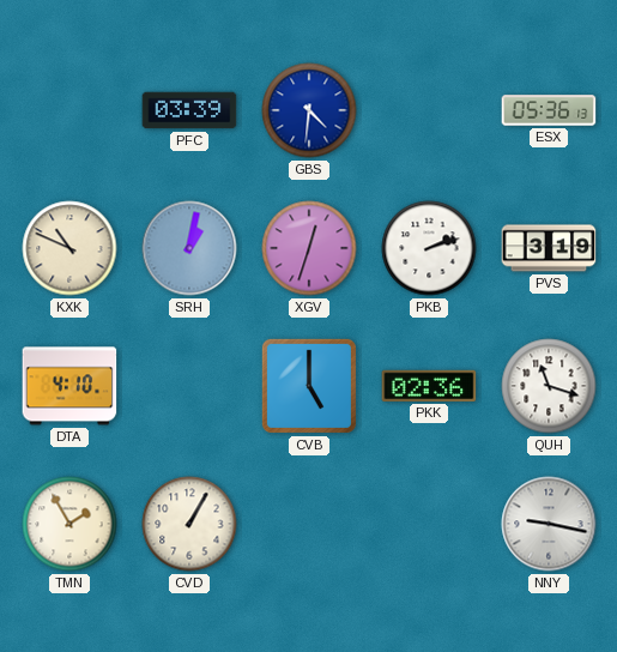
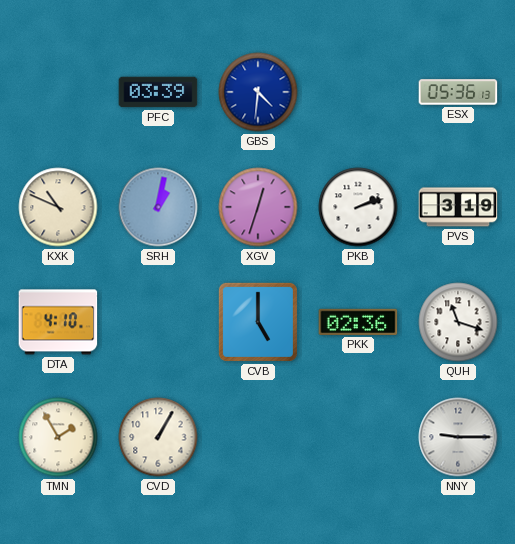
NNY: 9:17 -> 9:15 (458, 437)
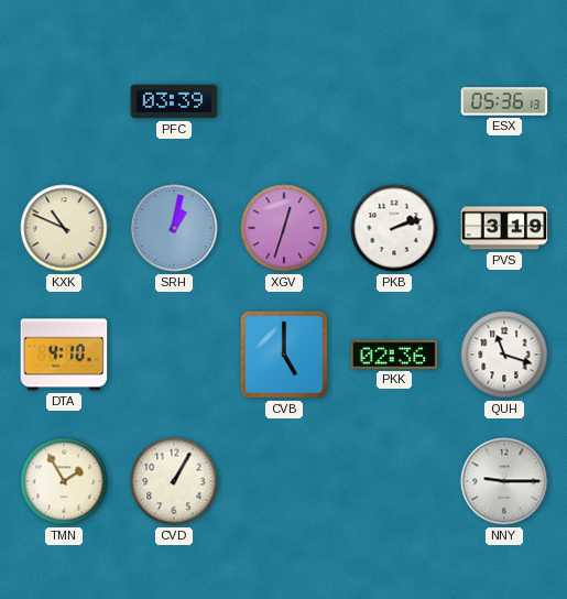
GBS: 4:31 -> none (258, 92)
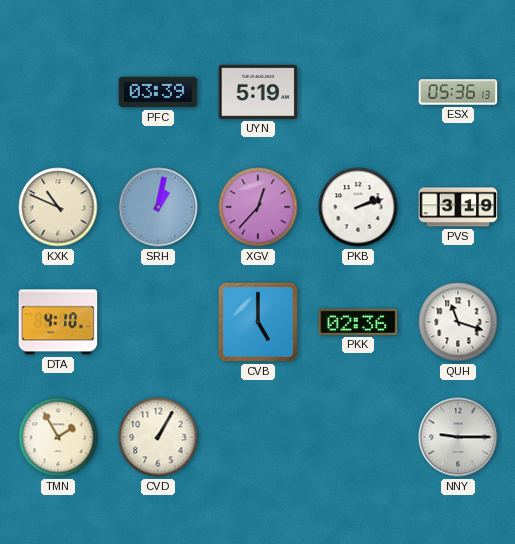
UYN: none -> 5:19 (258, 92)
XGV: 12:33 -> 12:37 (258, 207)
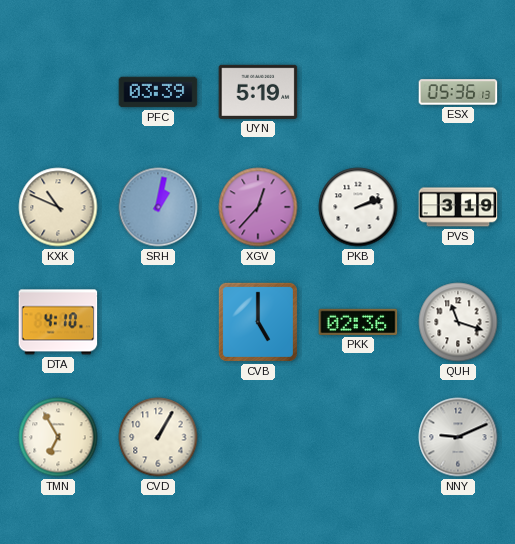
TMN: 1:55 -> 6:55 (58, 437)
NNY: 9:15 -> 9:11 (458, 437)
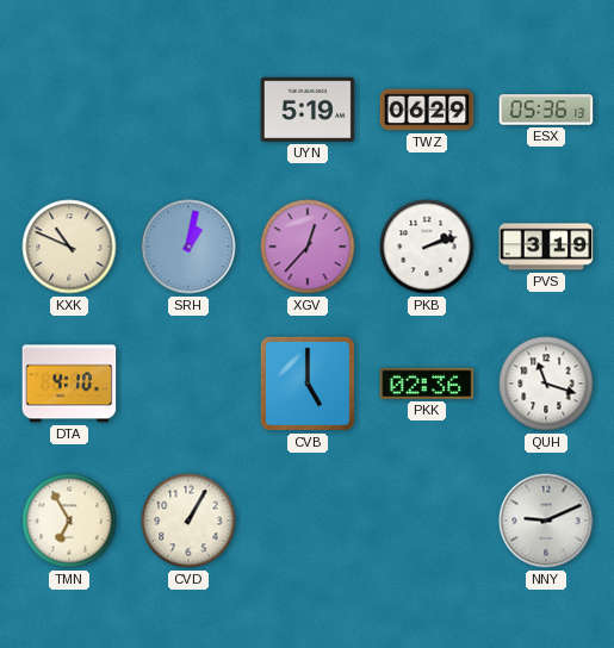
PFC: 03:39 -> none (158, 92)
TWZ: none -> 06:29 (427, 110)
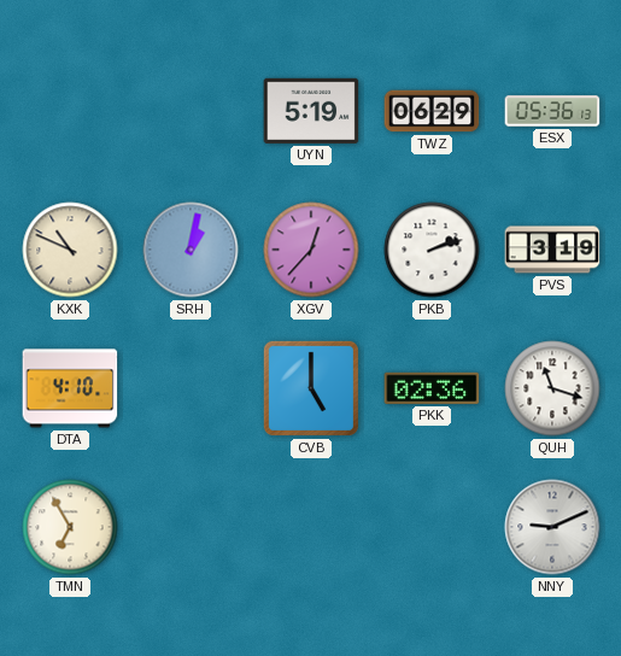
CVD: 1:05 -> none (188, 521)
